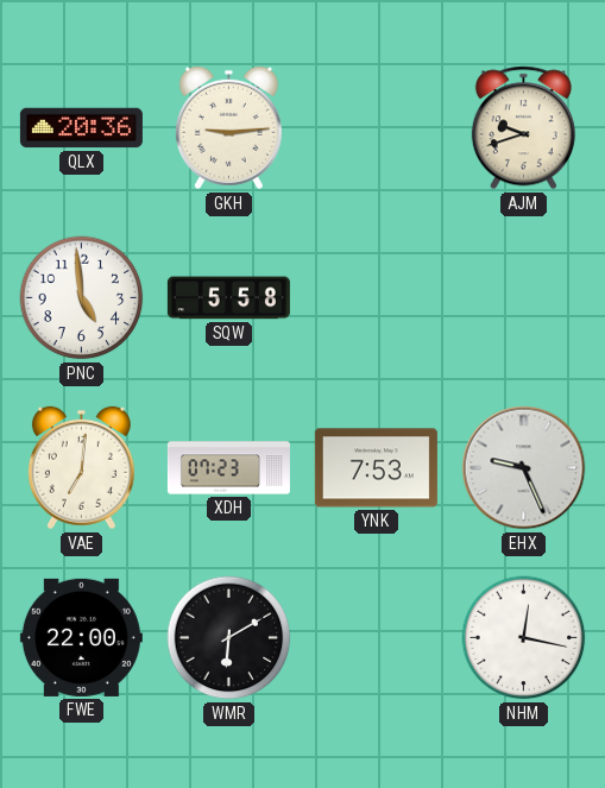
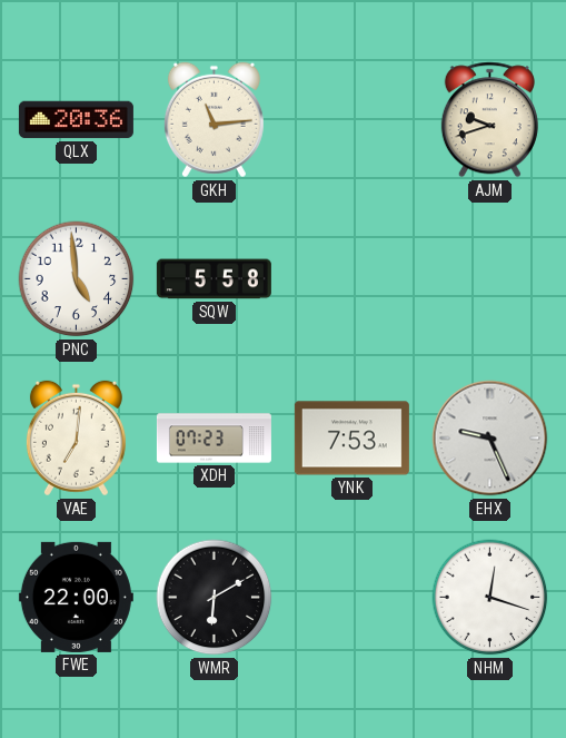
GKH: 9:14 -> 11:14 (214, 120)
NHM: 12:17 -> 12:18 (490, 598)
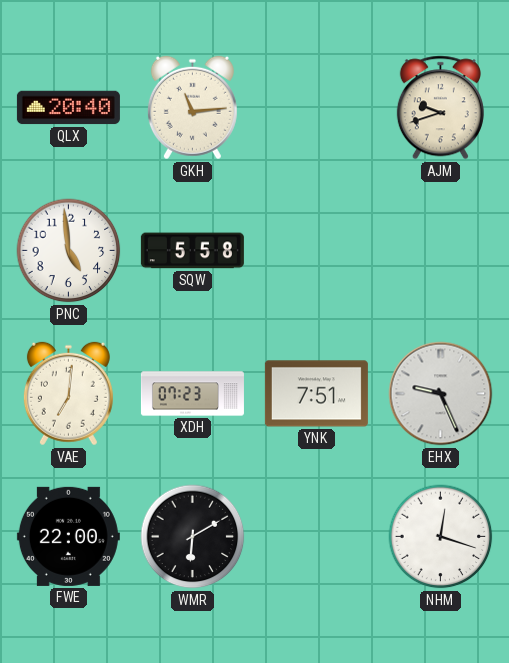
QLX: 20:36 -> 20:40 (68, 108)
YNK: 7:53 -> 7:51 (316, 394)
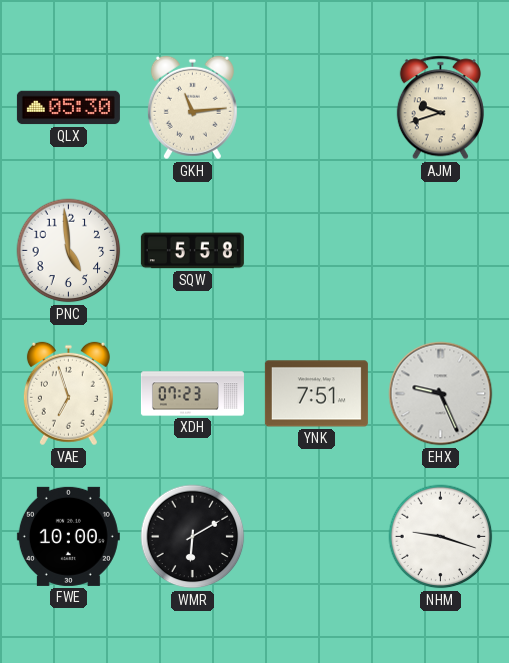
QLX: 20:40 -> 05:30 (68, 108)
VAE: 7:01 -> 6:57 (68, 394)
FWE: 22:00 -> 10:00 (68, 536)
NHM: 12:18 -> 9:18 (441, 537)
